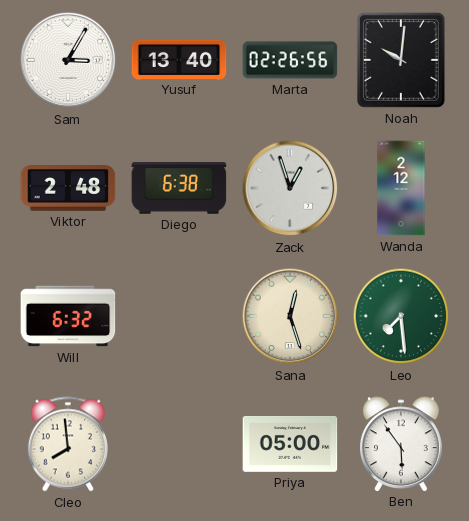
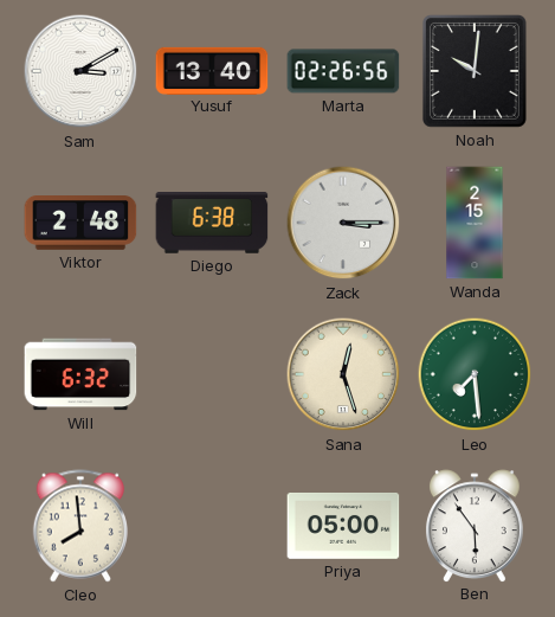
Sam: 3:05 -> 3:10 (80, 71)
Zack: 12:57 -> 3:15 (343, 223)
Wanda: 2:12 -> 2:15 (475, 223)
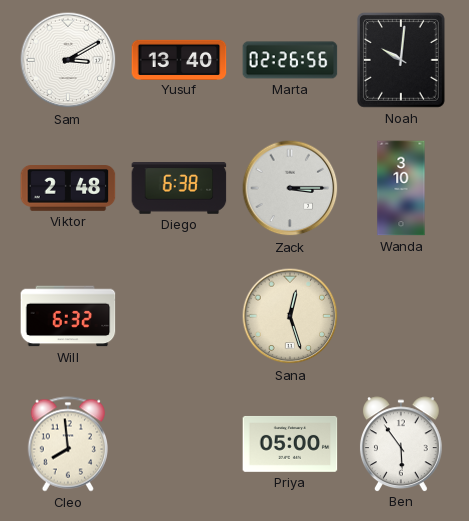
Wanda: 2:15 -> 3:10 (401, 188)
Leo: 7:29 -> none (475, 374)
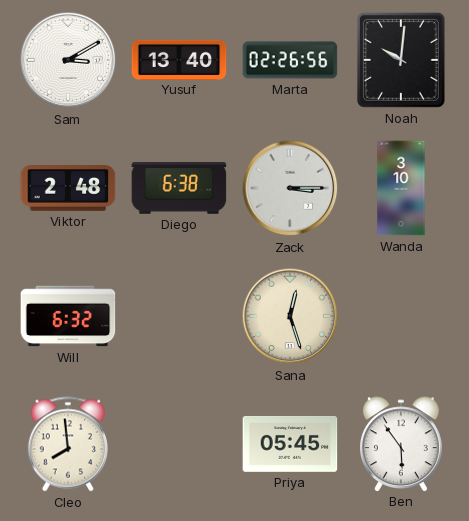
Priya: 05:00 -> 05:45 (290, 444)
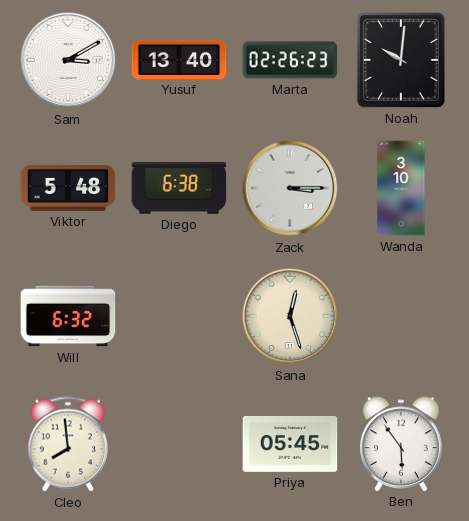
Marta: 02:26:56 -> 02:26:23 (290, 60)
Viktor: 2:48 -> 5:48 (68, 189)
